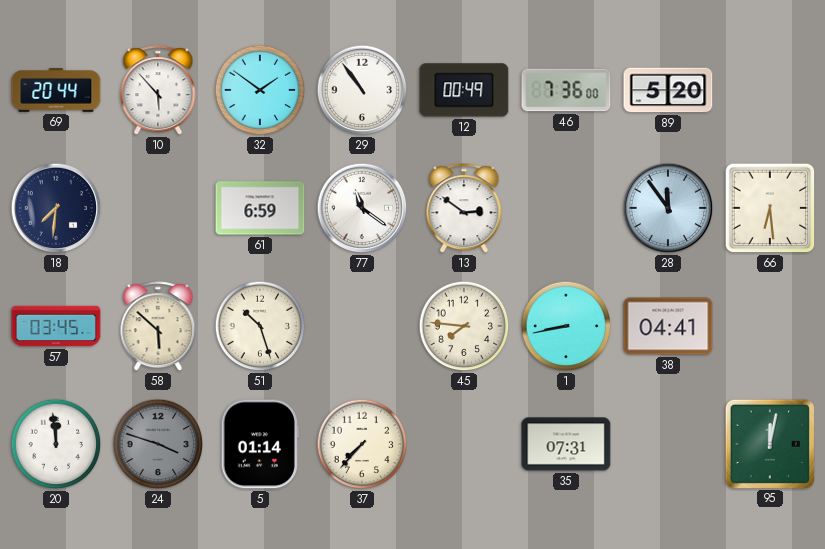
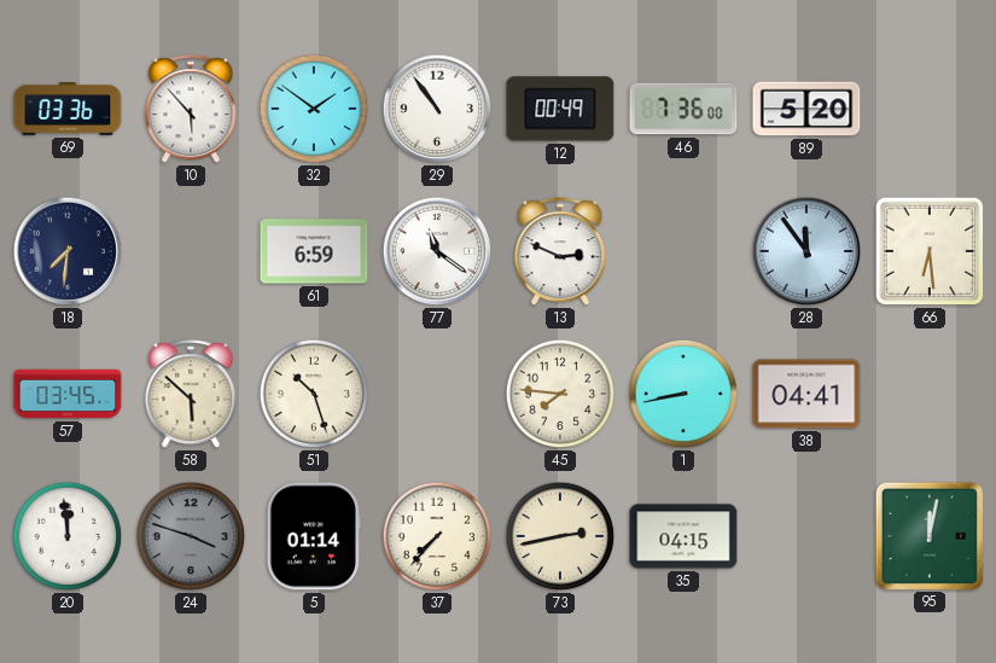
69: 20:44 -> 03:36 (68, 110)
13: 2:51 -> 2:49 (560, 252)
73: none -> 2:43 (560, 536)
35: 07:31 -> 04:15 (683, 536)
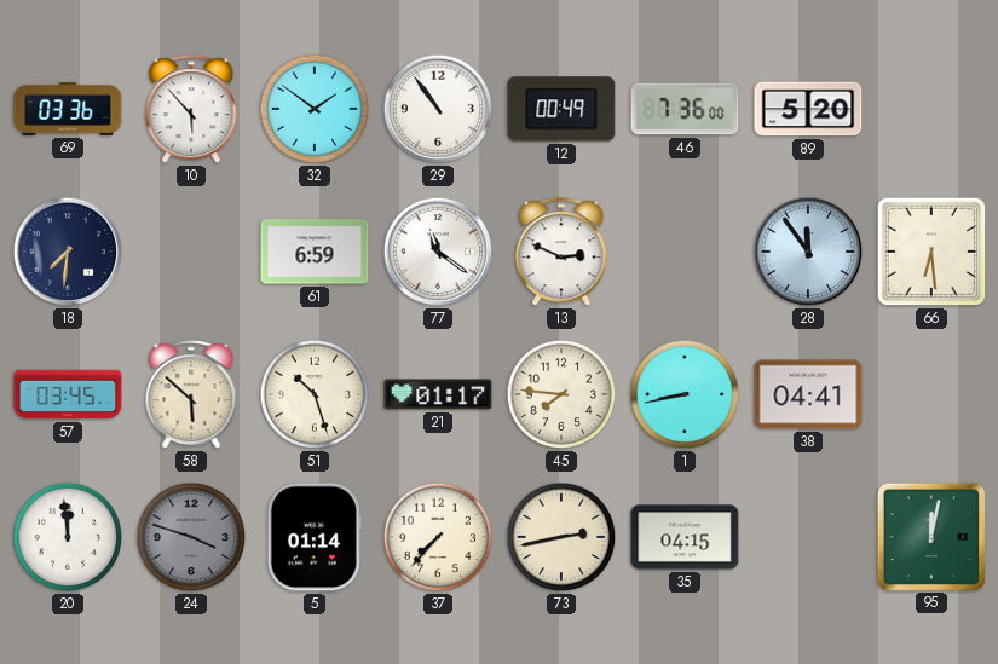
21: none -> 01:17 (438, 394)
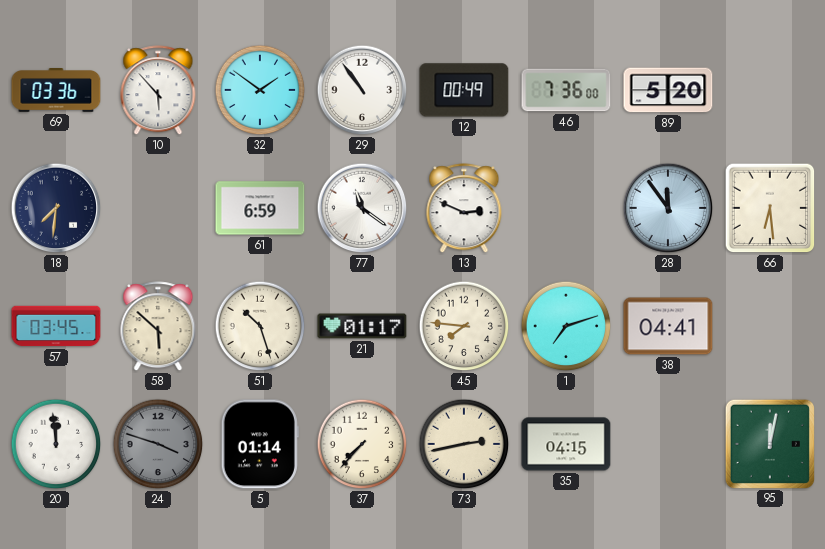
1: 8:43 -> 7:12 (566, 326)
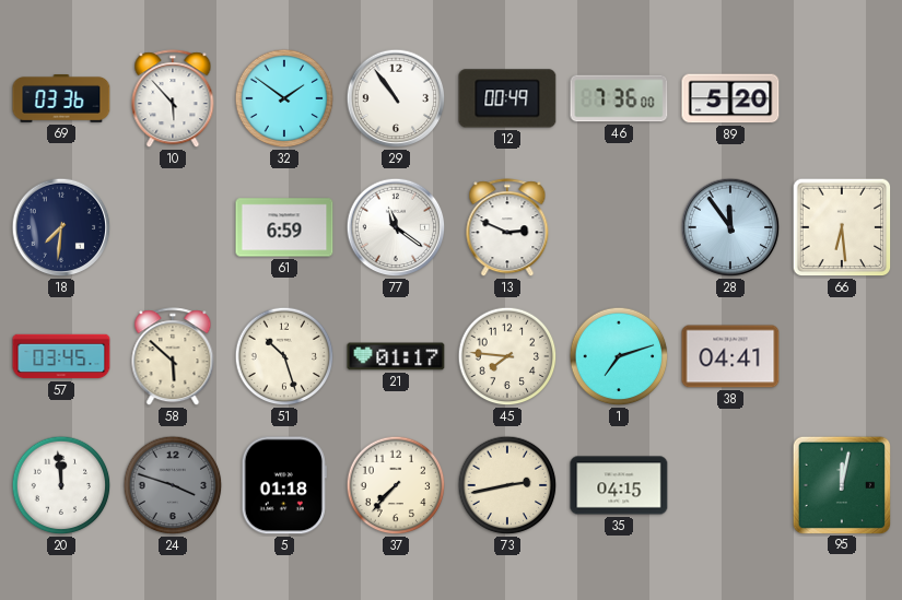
5: 01:14 -> 01:18 (284, 485)
